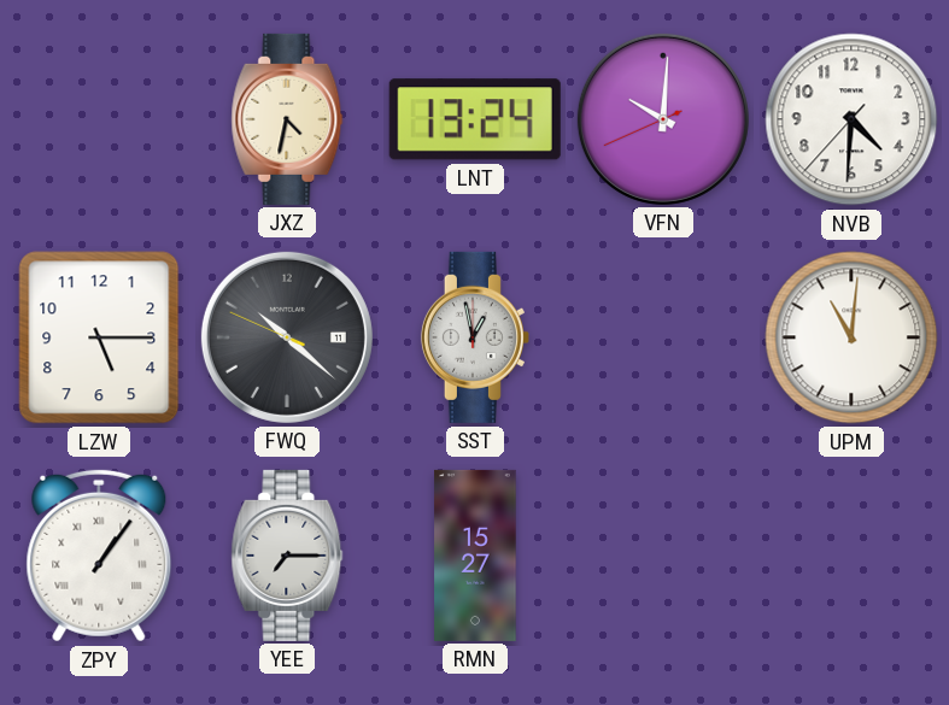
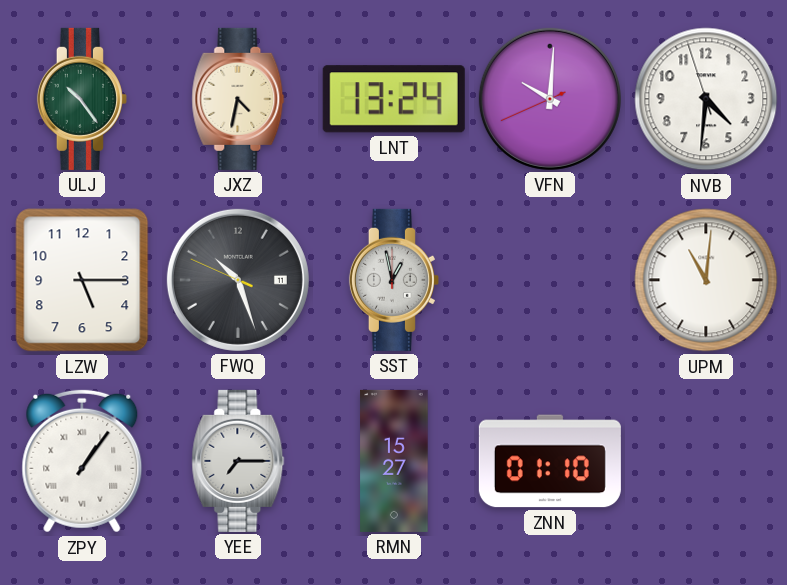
ULJ: none -> 10:24 (82, 99)
NVB: 4:30:37 -> 4:30:57 (706, 99)
FWQ: 10:21 -> 10:26 (238, 280)
ZNN: none -> 01:10 (550, 461)
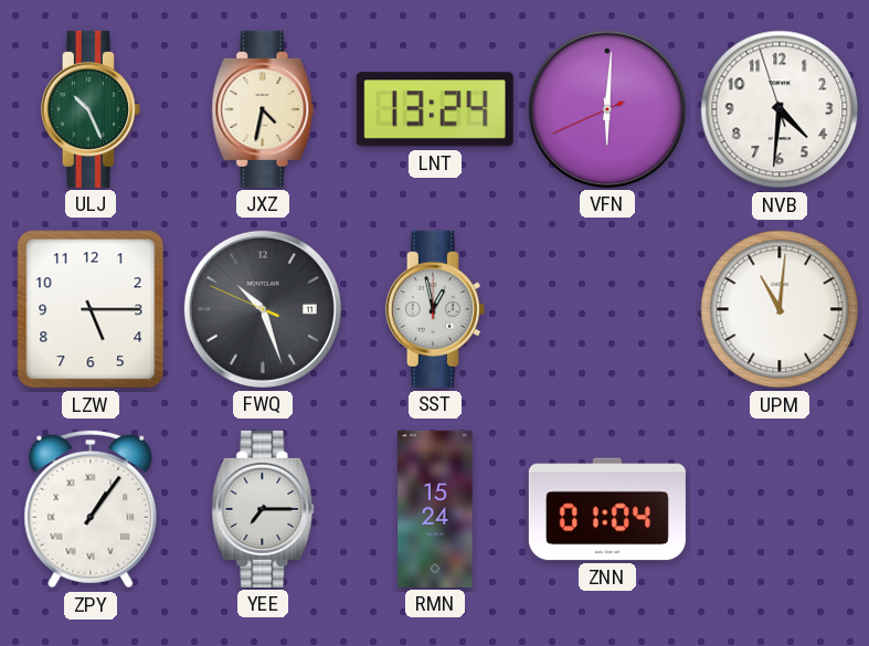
ULJ: 10:24 -> 10:26 (91, 109)
VFN: 10:00 -> 6:00 (607, 109)
RMN: 15:27 -> 15:24 (435, 509)
ZNN: 01:10 -> 01:04 (607, 509)
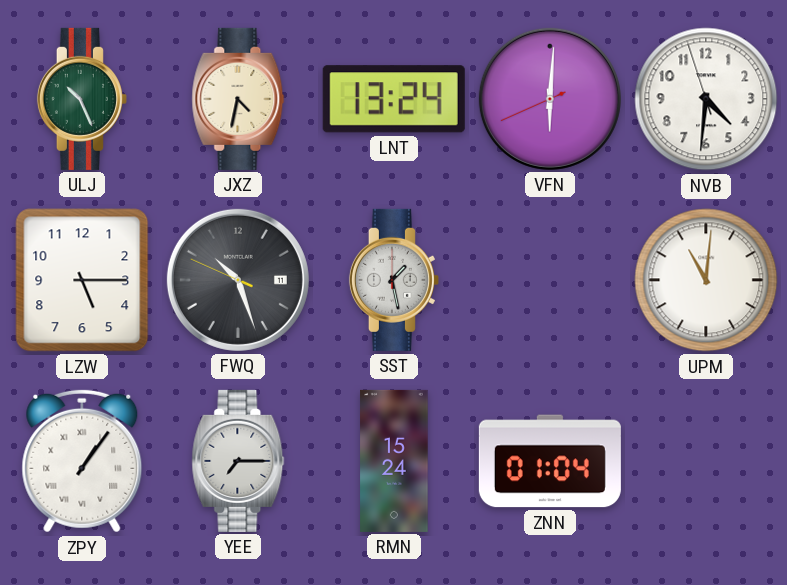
SST: 12:58 -> 1:28 (394, 280)
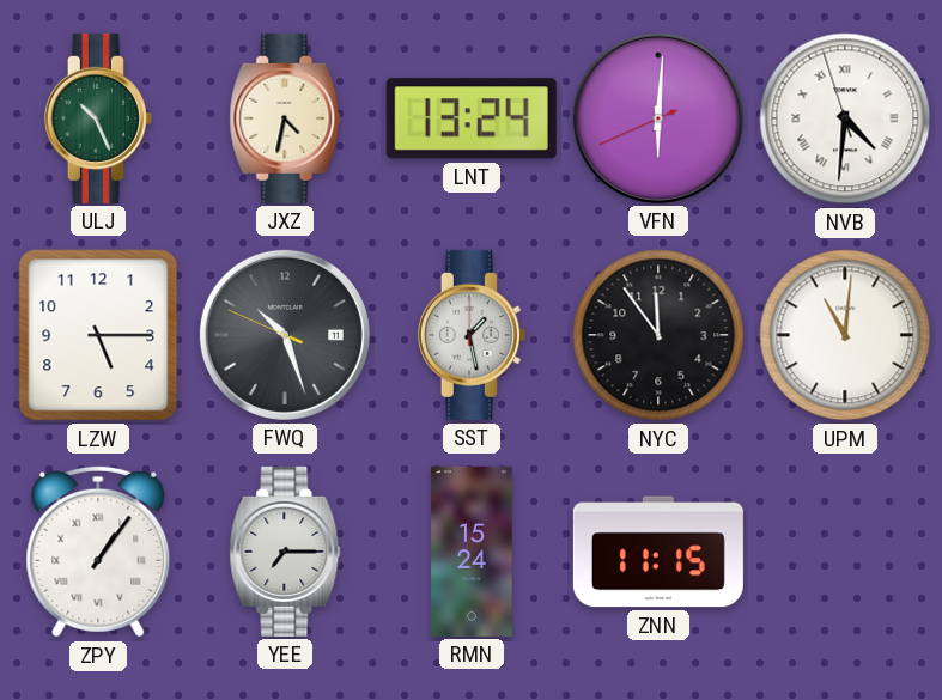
NVB numerals: Arabic -> Roman (845, 118)
NYC: none -> 11:54 (658, 335)
ZNN: 01:04 -> 11:15 (658, 552)
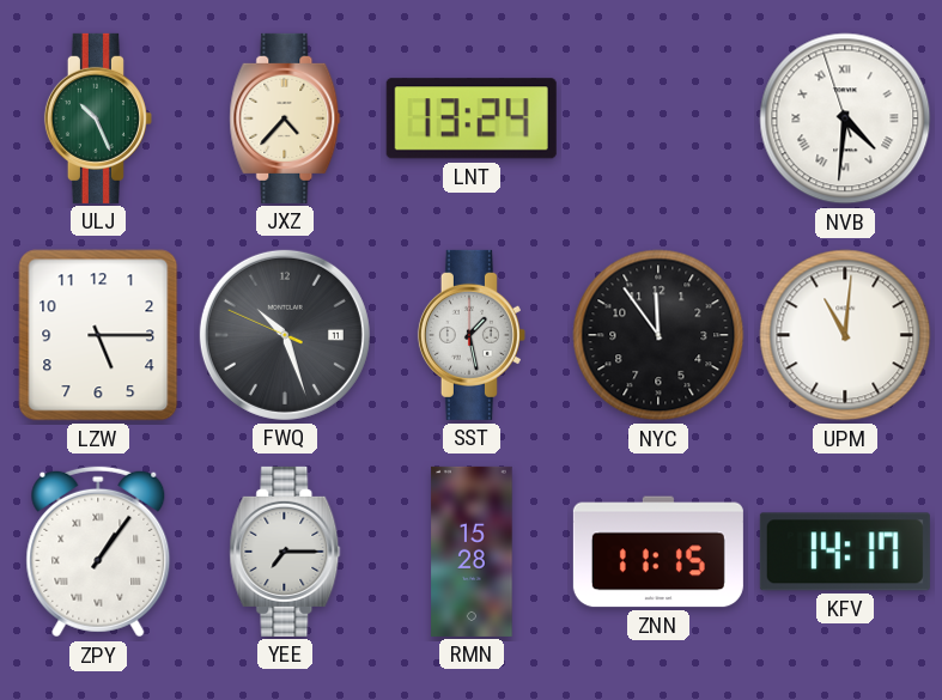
JXZ: 4:32 -> 4:37 (285, 118)
VFN: 6:00 -> none (658, 118)
RMN: 15:24 -> 15:28 (472, 552)
KFV: none -> 14:17 (845, 552)
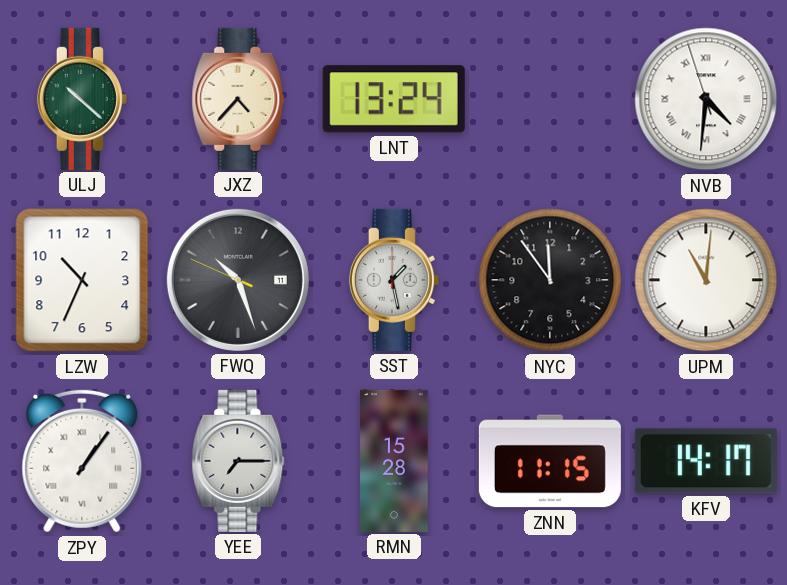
ULJ: 10:26 -> 10:22 (82, 99)
LZW: 5:15 -> 10:34 (82, 280)
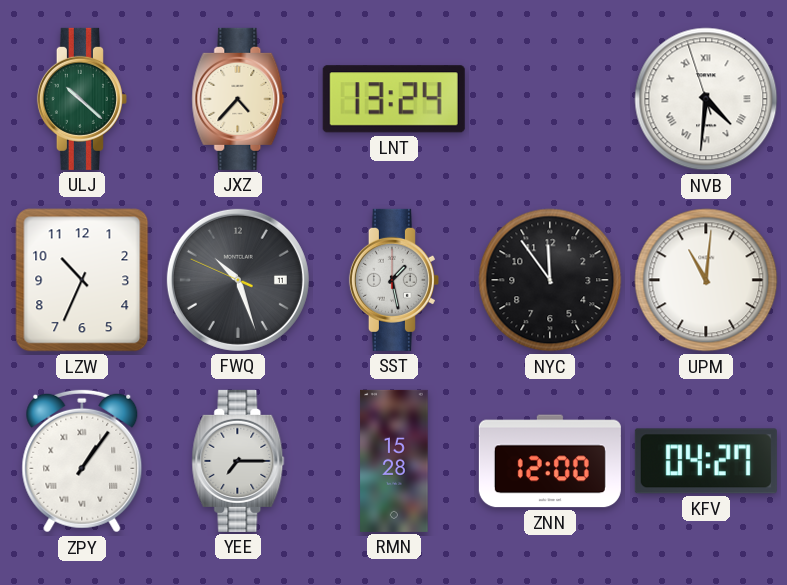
ZNN: 11:15 -> 12:00 (550, 461)
KFV: 14:17 -> 04:27 (706, 461)
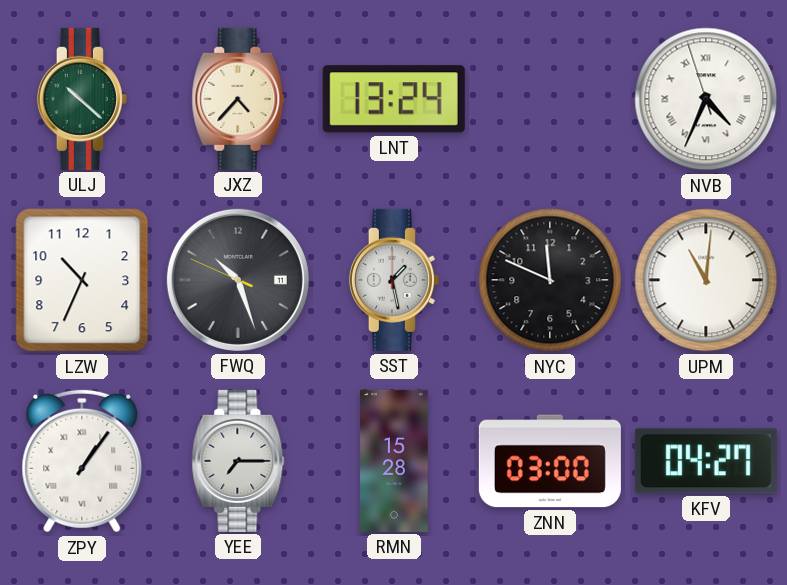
NVB: 4:30 -> 4:33 (706, 99)
NYC: 11:54 -> 11:49 (550, 280)
ZNN: 12:00 -> 03:00 (550, 461)
